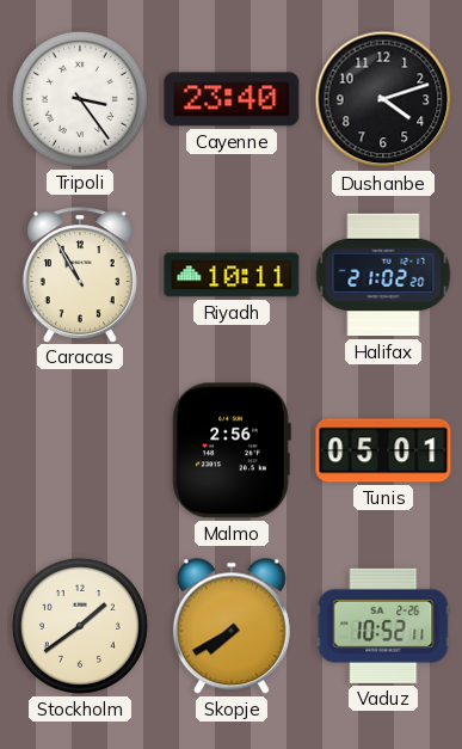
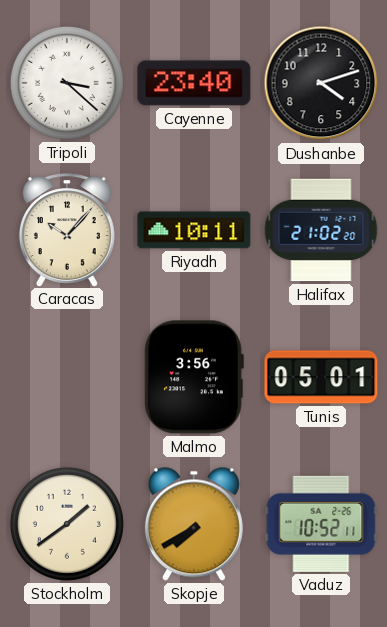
Tripoli: 3:24 -> 3:22 (67, 83)
Caracas: 10:55 -> 10:07 (67, 230)
Malmo: 2:56 -> 3:56 (194, 377)
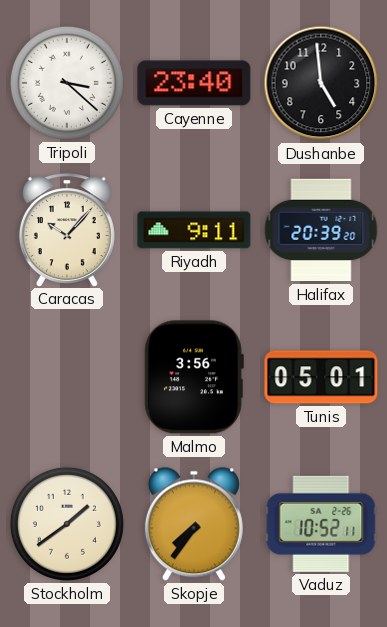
Dushanbe: 4:12 -> 4:59 (321, 83)
Riyadh: 10:11 -> 9:11 (194, 230)
Halifax: 21:02 -> 20:39 (321, 230)
Skopje: 7:40 -> 7:36 (194, 524)
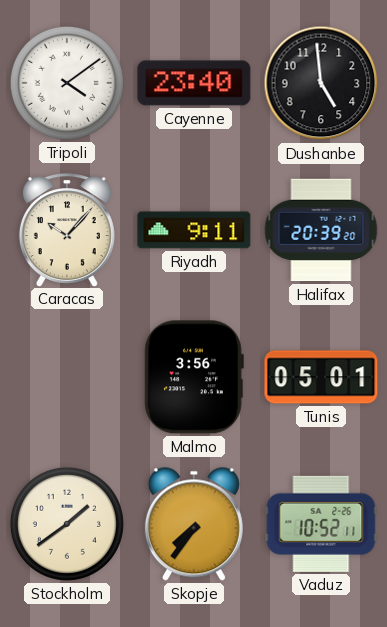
Tripoli: 3:22 -> 4:09 (67, 83)
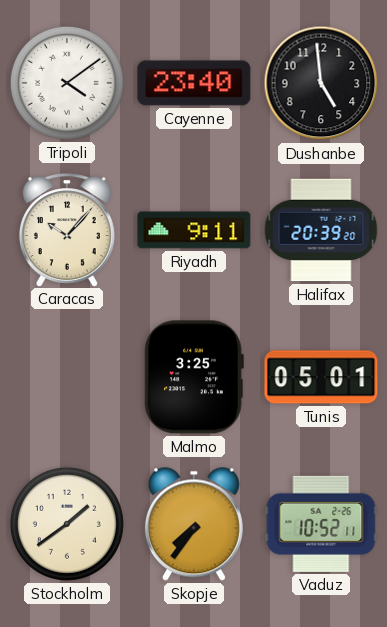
Malmo: 3:56 -> 3:25 (194, 377)
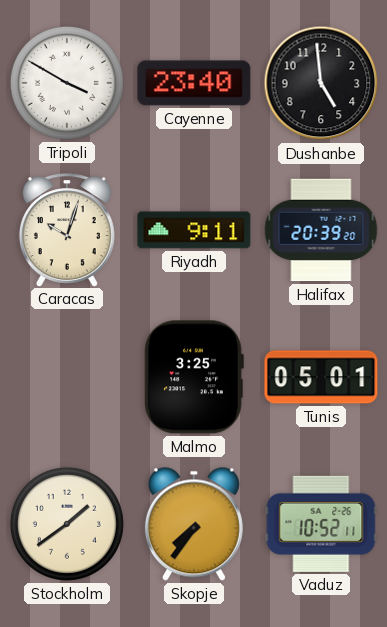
Tripoli: 4:09 -> 3:50 (67, 83)
Caracas: 10:07 -> 10:03 (67, 230)
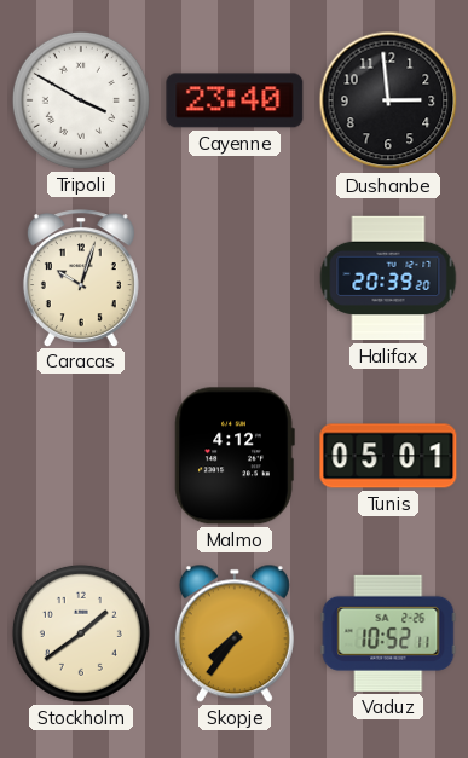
Dushanbe: 4:59 -> 2:59 (388, 100)
Riyadh: 9:11 -> none (194, 230)
Malmo: 3:25 -> 4:12 (235, 456)
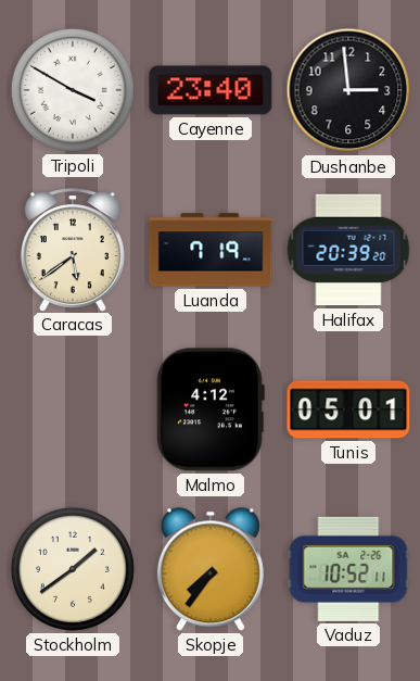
Caracas: 10:03 -> 5:39 (73, 250)
Luanda: none -> 7:19 (211, 250)
